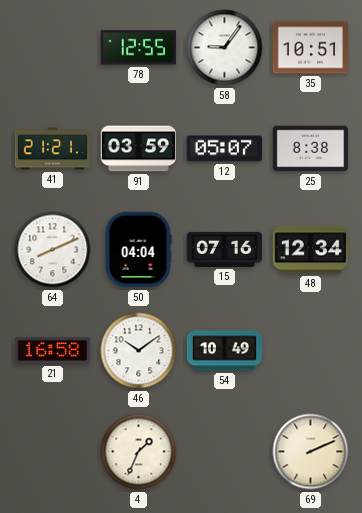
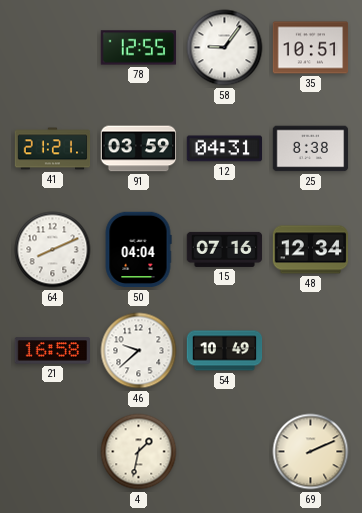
12: 05:07 -> 04:31 (225, 149)
46: 10:09 -> 9:38 (139, 351)
4: 1:34 -> 1:32 (139, 452)
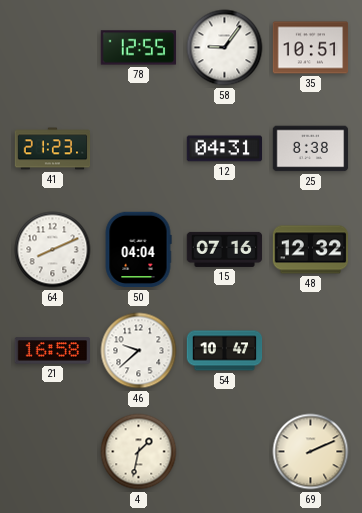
41: 21:21 -> 21:23 (53, 149)
91: 03:59 -> none (139, 149)
48: 12:34 -> 12:32 (311, 250)
54: 10:49 -> 10:47 (225, 351)
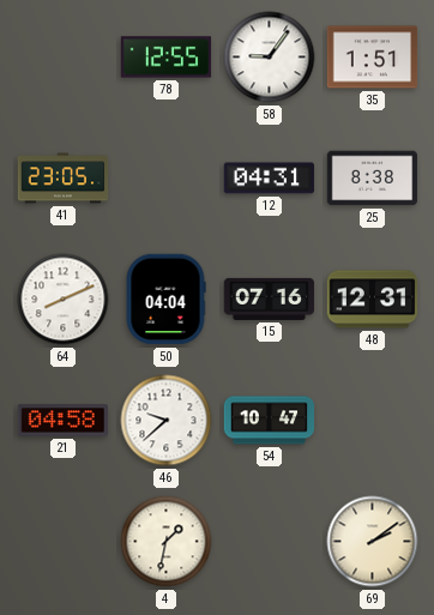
35: 10:51 -> 1:51 (373, 58)
41: 21:23 -> 23:05 (64, 179)
48: 12:32 -> 12:31 (373, 300)
21: 16:58 -> 04:58 (64, 421)
69: 2:11 -> 2:09 (373, 542)
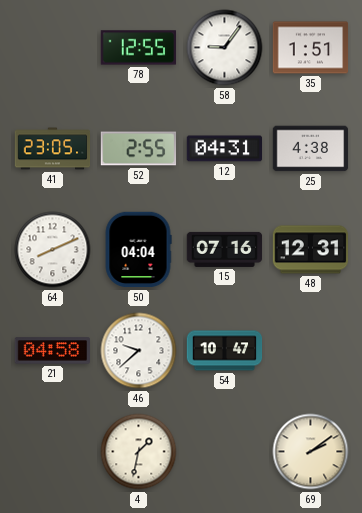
52: none -> 2:55 (139, 149)
25: 8:38 -> 4:38 (311, 149)
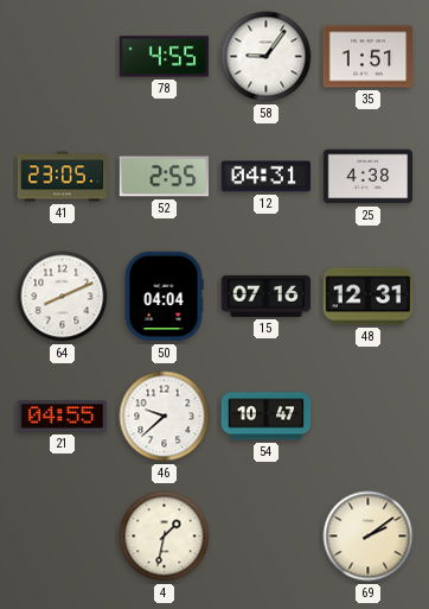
78: 12:55 -> 4:55 (165, 57)
21: 04:58 -> 04:55 (63, 417)
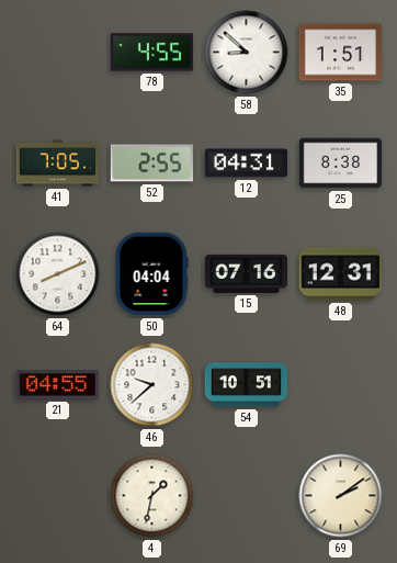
58: 9:06 -> 8:52 (247, 53)
41: 23:05 -> 7:05 (58, 164)
25: 4:38 -> 8:38 (341, 164)
54: 10:47 -> 10:51 (247, 385)
